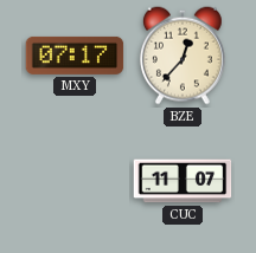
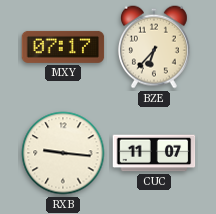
BZE: 12:37 -> 6:37 (154, 47)
RXB: none -> 9:16 (63, 153)
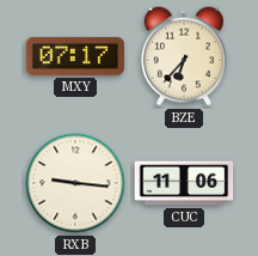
CUC: 11:07 -> 11:06 (184, 183)
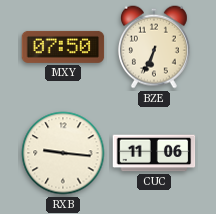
MXY: 07:17 -> 07:50 (63, 47)
BZE: 6:37 -> 6:34 (154, 47)
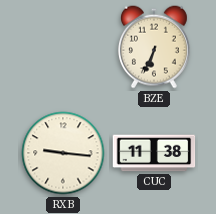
MXY: 07:50 -> none (63, 47)
CUC: 11:06 -> 11:38 (154, 153)
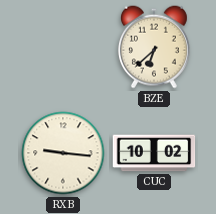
BZE: 6:34 -> 6:38 (154, 47)
CUC: 11:38 -> 10:02 (154, 153)
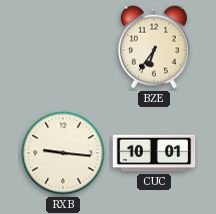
BZE: 6:38 -> 6:36 (154, 47)
CUC: 10:02 -> 10:01 (154, 153)
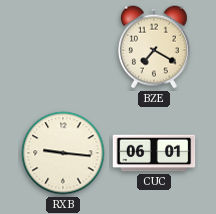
BZE: 6:36 -> 7:20 (154, 47)
CUC: 10:01 -> 06:01 (154, 153)
